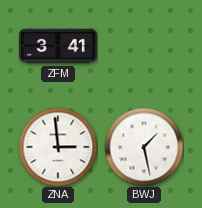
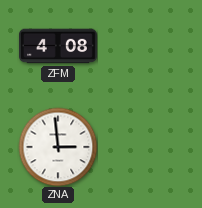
ZFM: 3:41 -> 4:08 (58, 46)
BWJ: 1:28 -> none (144, 147)
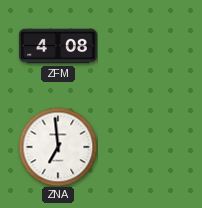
ZNA: 2:59 -> 6:59 (58, 147)
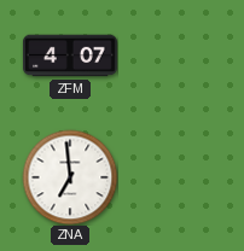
ZFM: 4:08 -> 4:07 (70, 56)
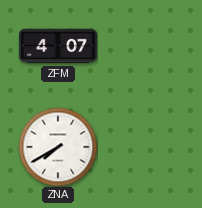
ZNA: 6:59 -> 7:40 (58, 147)
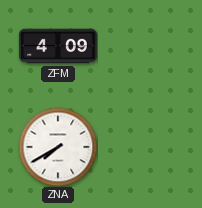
ZFM: 4:07 -> 4:09 (58, 46)
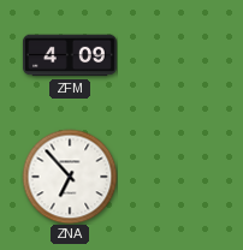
ZNA: 7:40 -> 6:53 (70, 177)
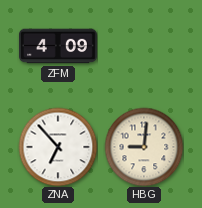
HBG: none -> 9:01 (144, 147)
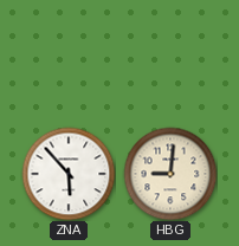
ZFM: 4:09 -> none (58, 46)
ZNA: 6:53 -> 5:53 (69, 174)
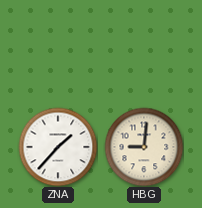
ZNA: 5:53 -> 1:37 (58, 147)
